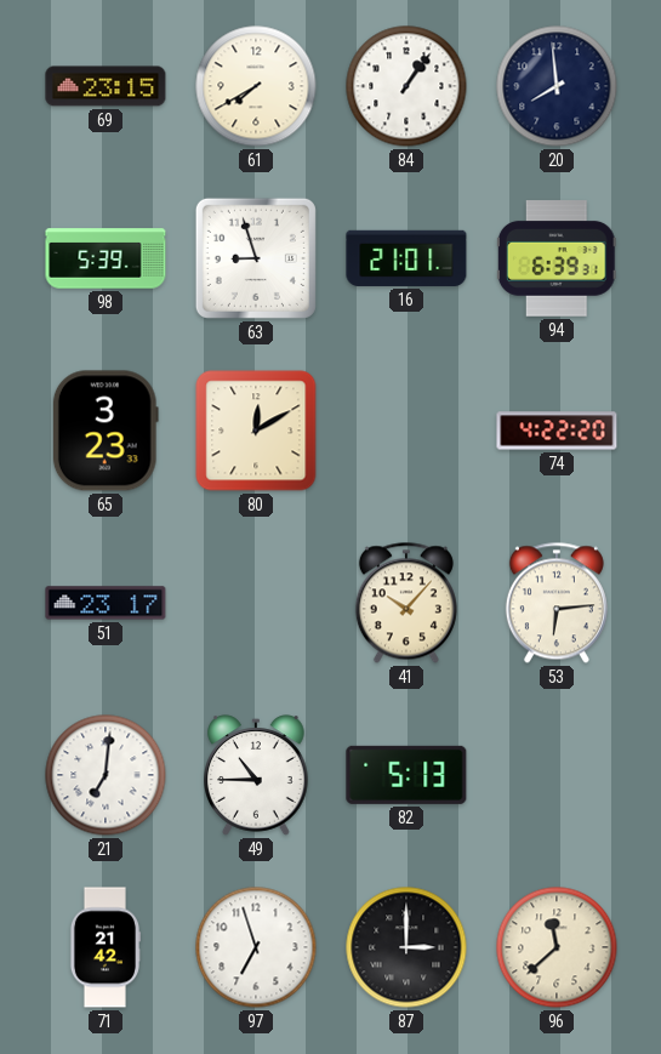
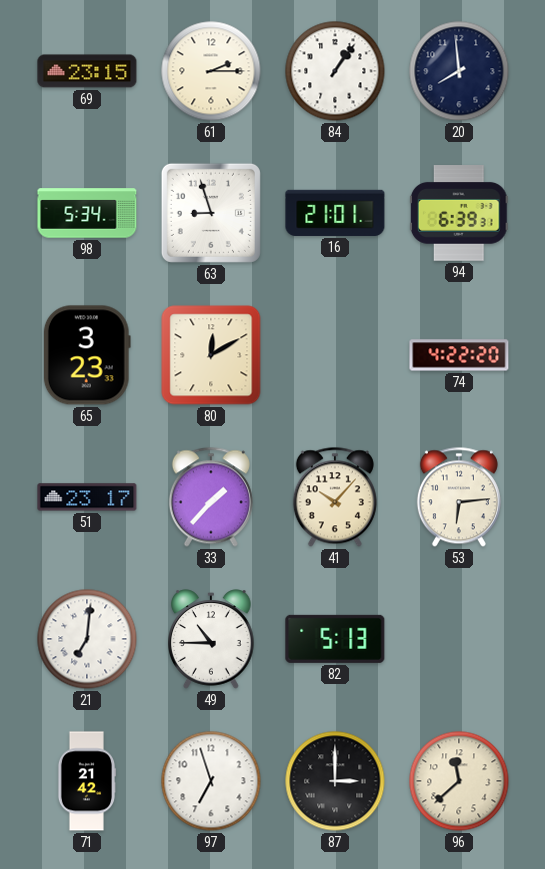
61: 7:40 -> 2:15 (211, 71)
98: 5:39 -> 5:34 (87, 213)
33: none -> 1:37 (211, 497)
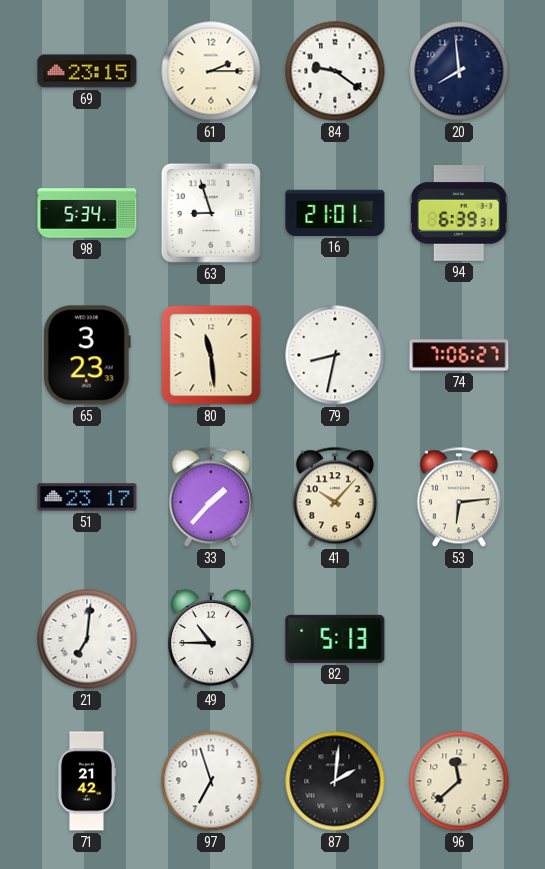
84: 1:06 -> 9:21 (335, 71)
80: 12:10 -> 11:29 (211, 355)
79: none -> 8:32 (335, 355)
74: 4:22 -> 7:06 (459, 355)
87: 3:00 -> 2:01 (335, 781)
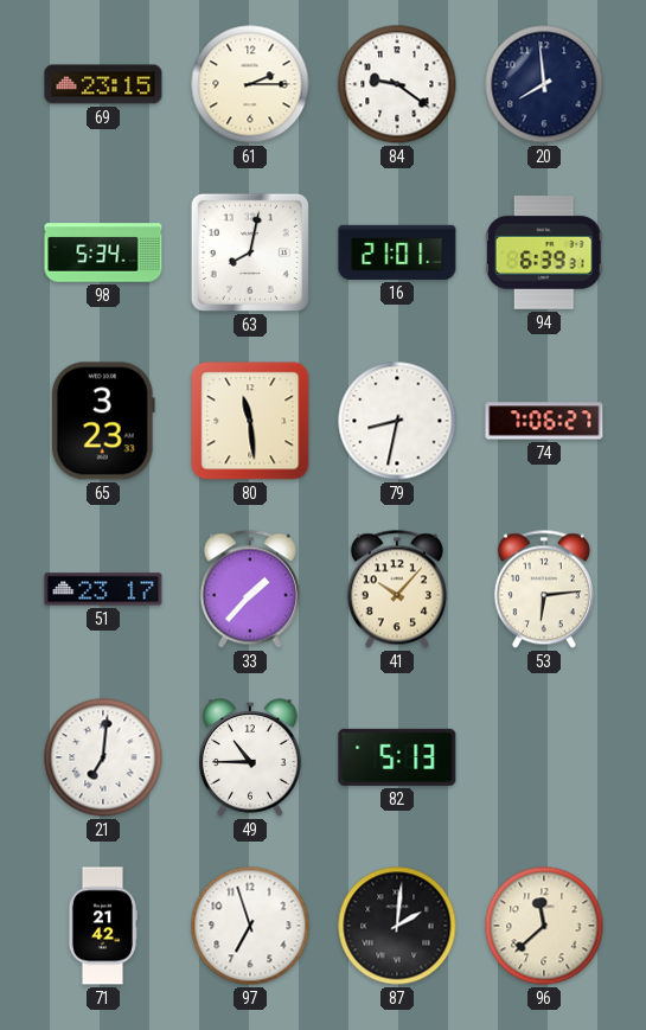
63: 8:57 -> 8:02 (250, 252)
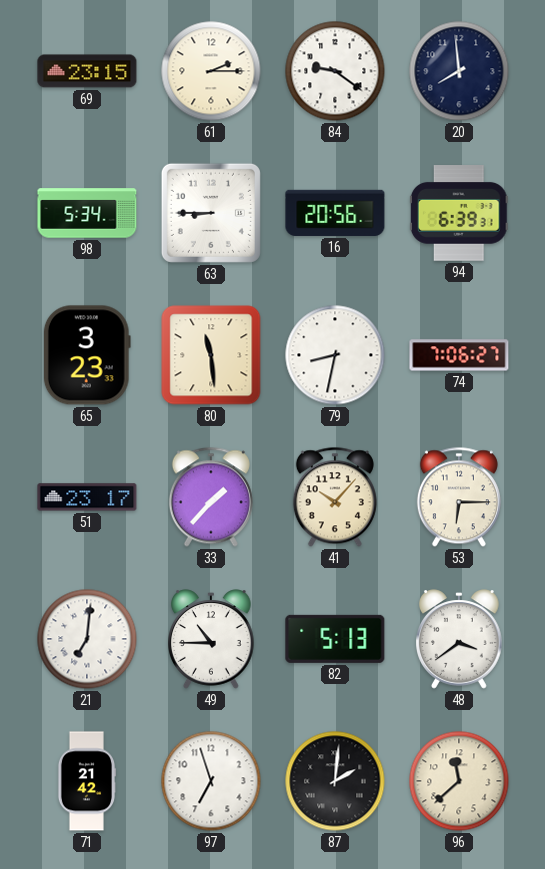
63: 8:02 -> 8:45 (211, 213)
16: 21:01 -> 20:56 (335, 213)
53: 6:14 -> 6:15 (459, 497)
48: none -> 3:39 (460, 639)
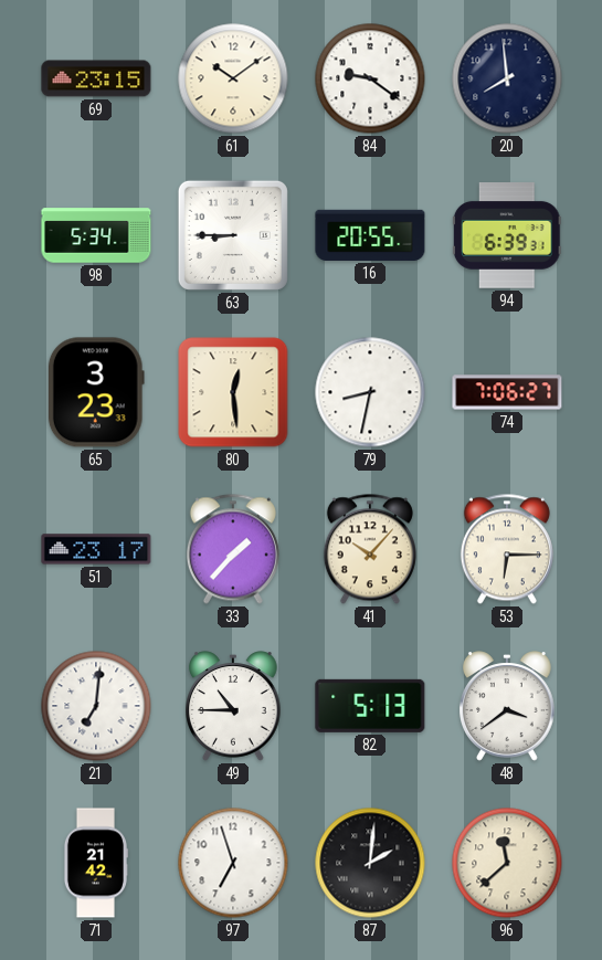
61: 2:15 -> 10:09 (233, 78)
16: 20:56 -> 20:55 (370, 235)
80: 11:29 -> 12:29 (233, 392)
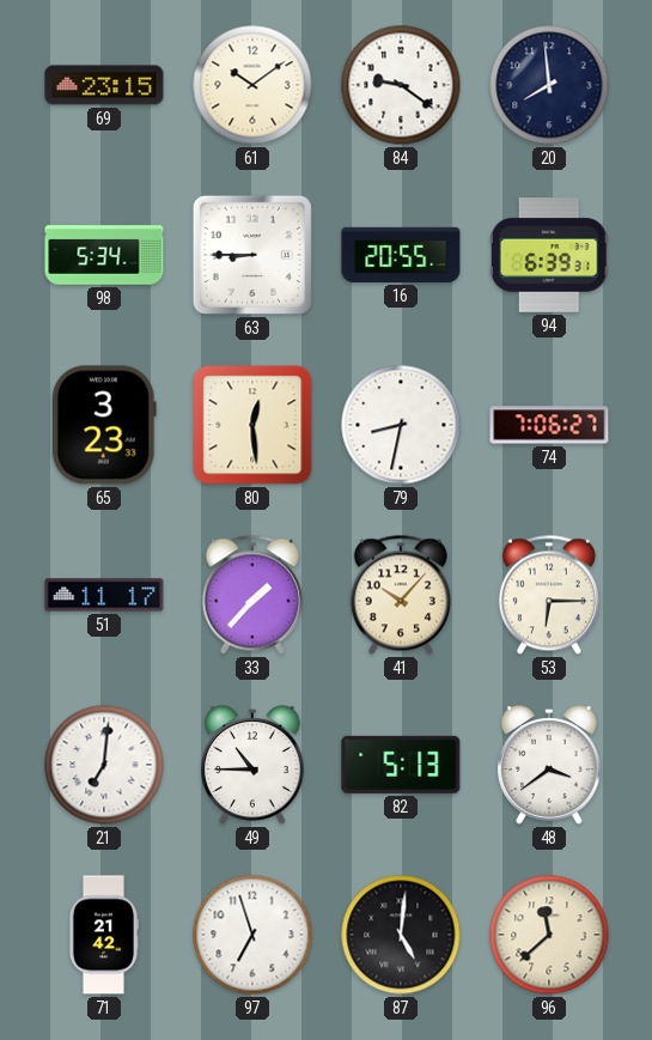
51: 23:17 -> 11:17 (104, 595)
87: 2:01 -> 5:01 (401, 935)
